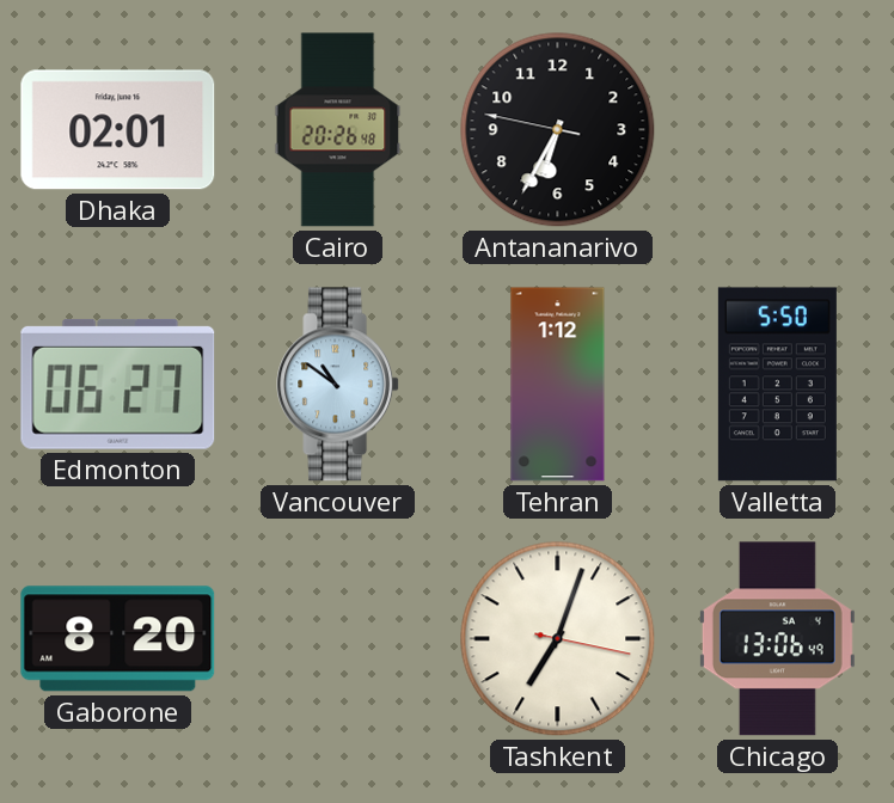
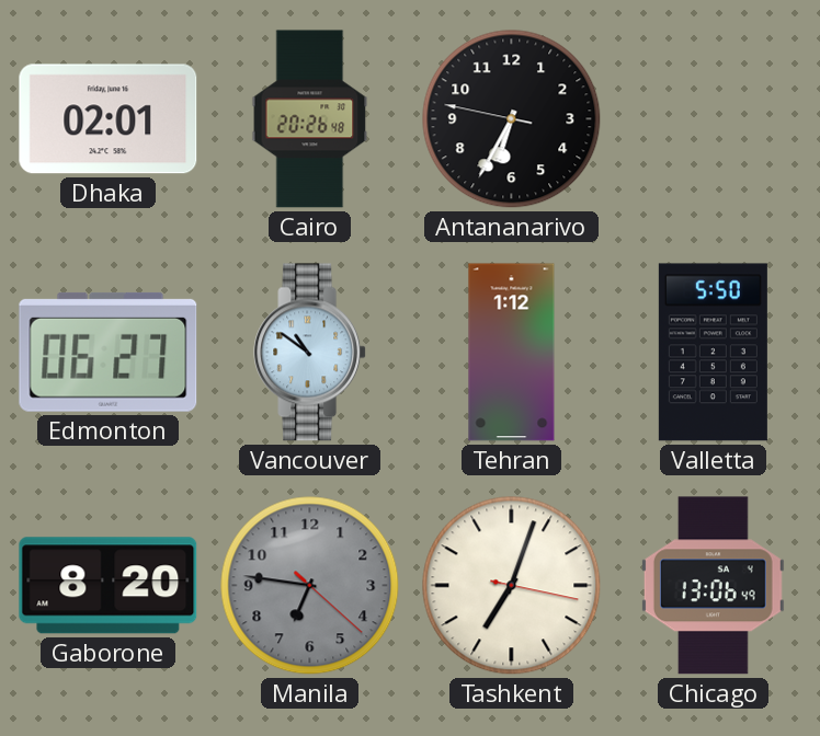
Manila: none -> 6:46 (310, 586)
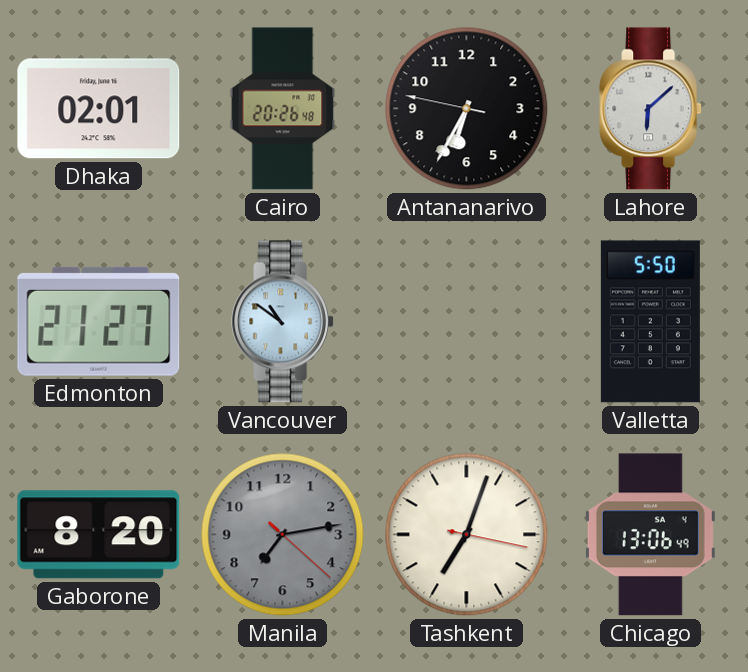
Lahore: none -> 6:08 (651, 109)
Edmonton: 06:27 -> 21:27 (99, 321)
Tehran: 1:12 -> none (512, 353)
Manila: 6:46 -> 7:13 (283, 535)
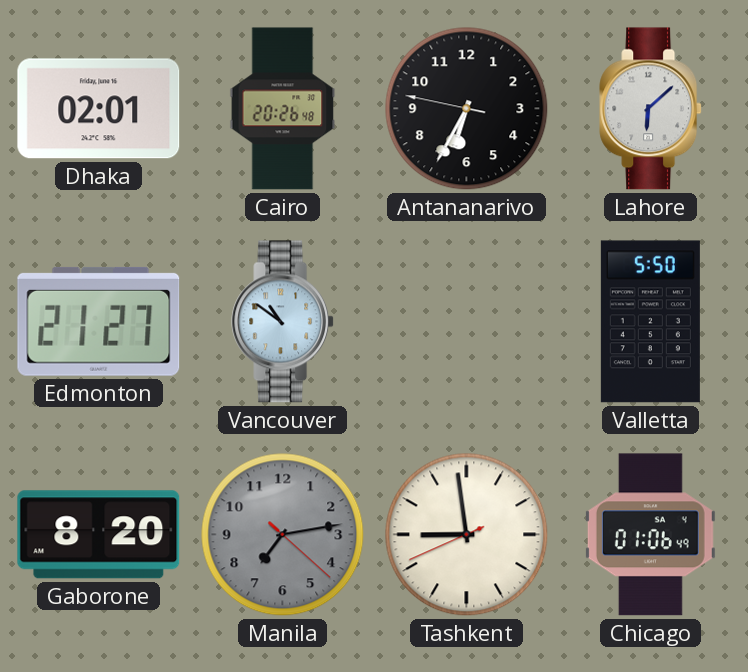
Tashkent: 7:03 -> 8:58 (467, 535)
Chicago: 13:06 -> 01:06 (650, 535)
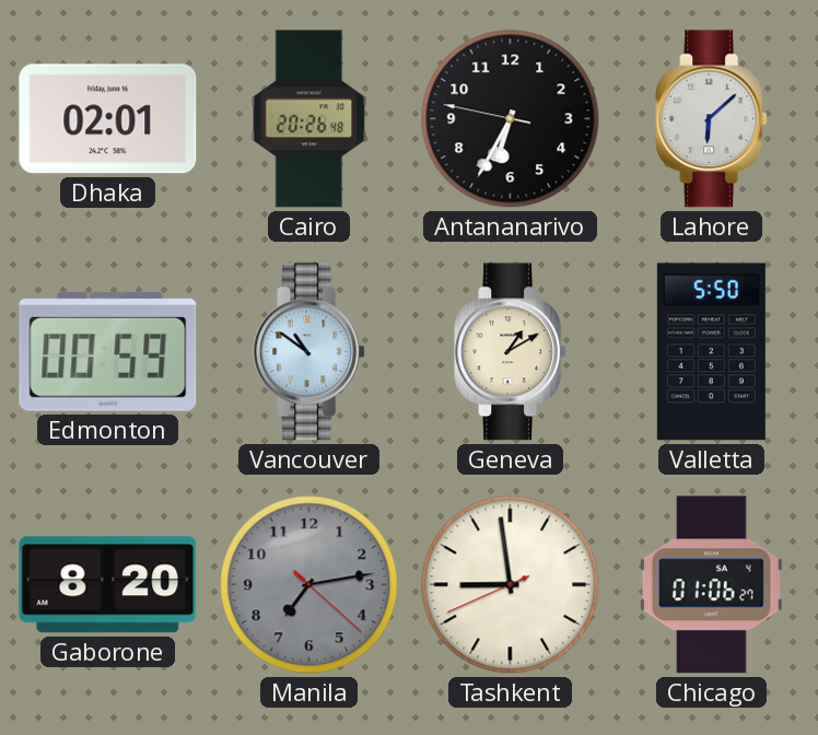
Edmonton: 21:27 -> 00:59 (108, 351)
Geneva: none -> 1:10 (511, 352)
Chicago: 01:06:49 -> 01:06:27 (711, 585)
